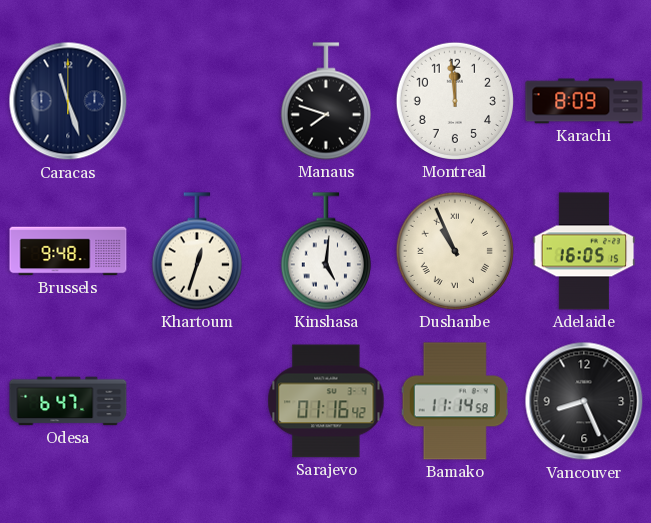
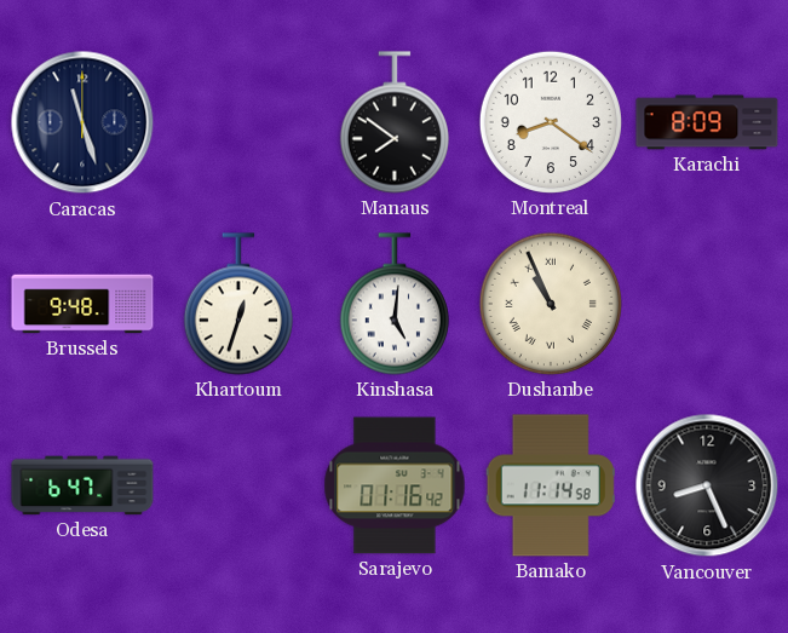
Manaus: 7:48 -> 7:51 (395, 122)
Montreal: 11:59 -> 8:21 (551, 122)
Adelaide: 16:05 -> none (584, 251)
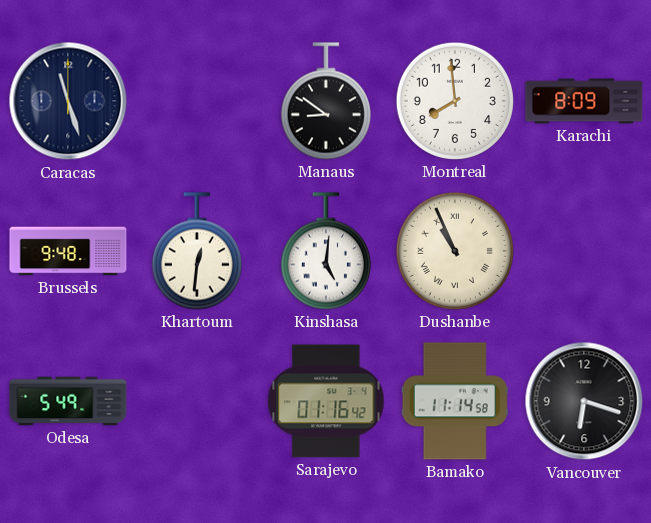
Manaus: 7:51 -> 8:51 (326, 101)
Montreal: 8:21 -> 7:59 (455, 101)
Khartoum: 12:33 -> 12:31 (197, 251)
Odesa: 6:47 -> 5:49 (68, 401)
Vancouver: 8:26 -> 6:18 (584, 401)
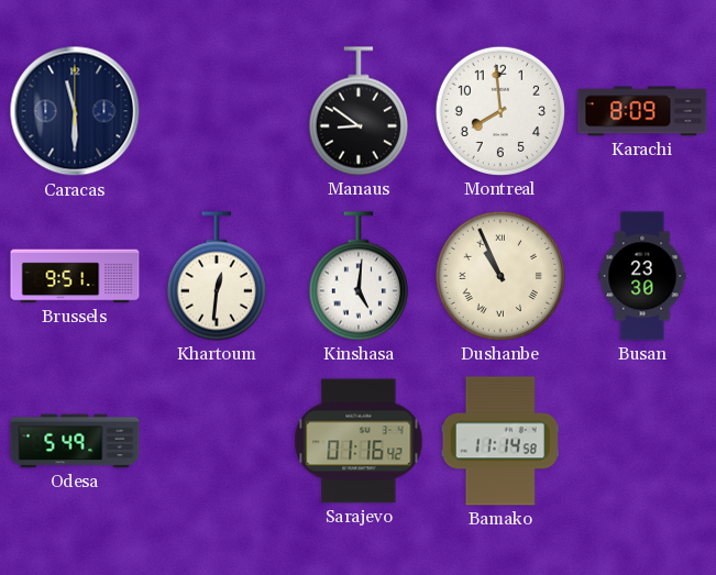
Caracas: 11:27 -> 11:30 (75, 111)
Brussels: 9:48 -> 9:51 (75, 276)
Busan: none -> 23:30 (642, 276)
Vancouver: 6:18 -> none (584, 401)
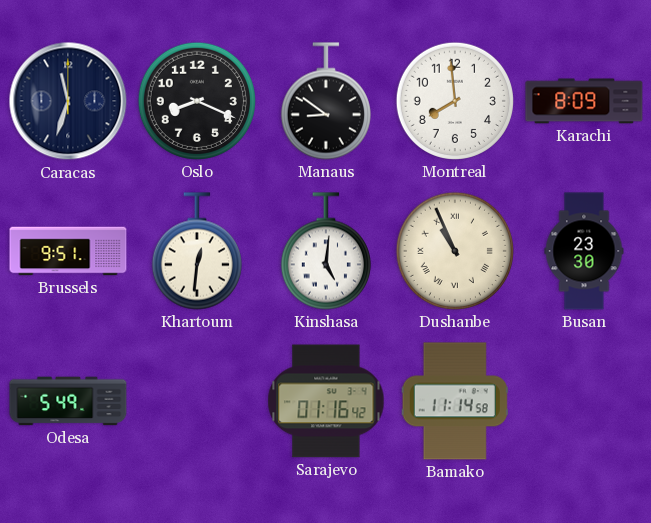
Caracas: 11:30 -> 11:33 (68, 101)
Oslo: none -> 8:19 (197, 101)
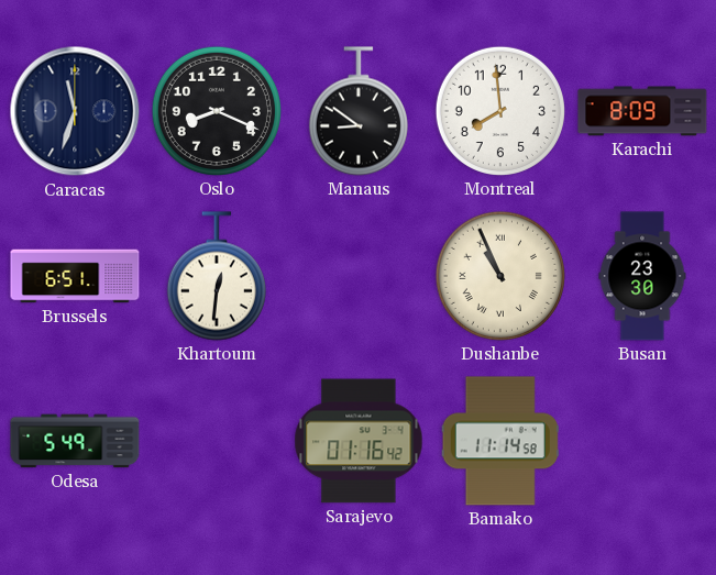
Brussels: 9:51 -> 6:51 (75, 276)
Kinshasa: 5:01 -> none (326, 251)
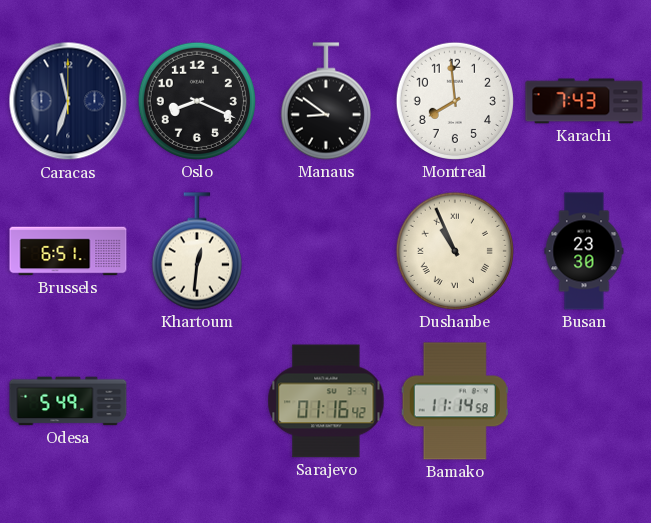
Karachi: 8:09 -> 7:43 (584, 101)
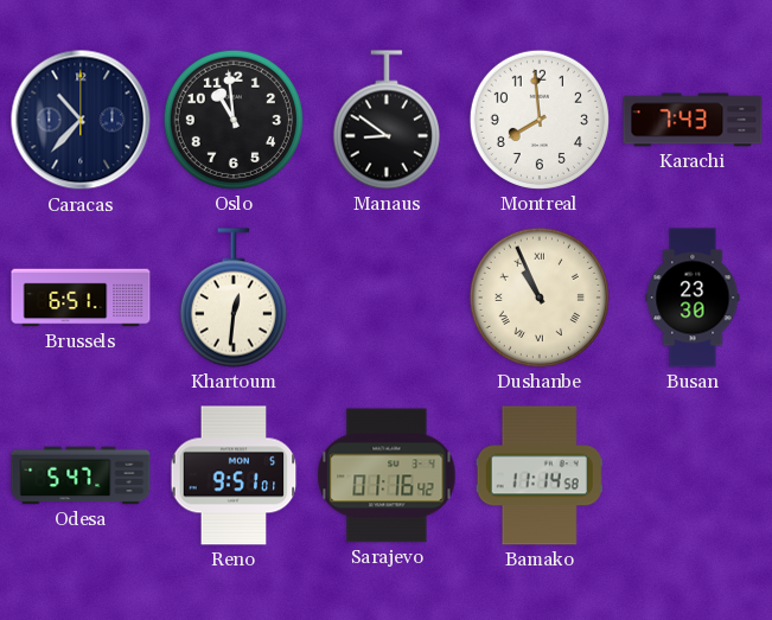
Caracas: 11:33 -> 10:37 (81, 120)
Oslo: 8:19 -> 10:59 (234, 120)
Odesa: 5:49 -> 5:47 (81, 475)
Reno: none -> 9:51 (234, 475)
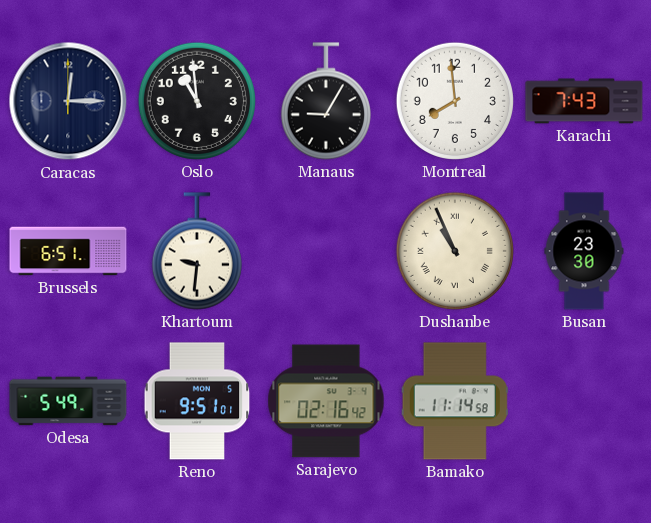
Caracas: 10:37 -> 12:15 (68, 101)
Manaus: 8:51 -> 9:05 (326, 101)
Khartoum: 12:31 -> 9:31 (197, 251)
Odesa: 5:47 -> 5:49 (68, 401)
Sarajevo: 01:16 -> 02:16 (326, 401)
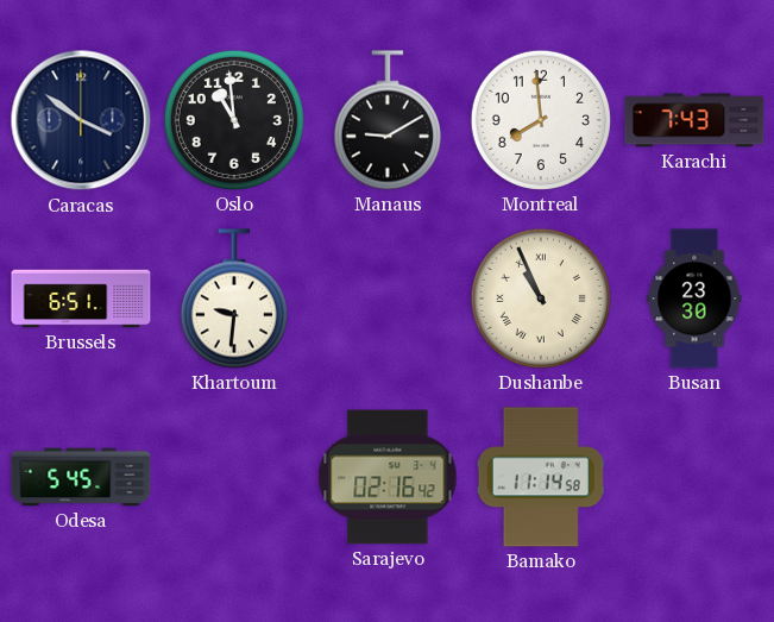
Caracas: 12:15 -> 3:51 (81, 120)
Manaus: 9:05 -> 9:10 (388, 120)
Odesa: 5:49 -> 5:45 (81, 477)
Reno: 9:51 -> none (197, 401)
